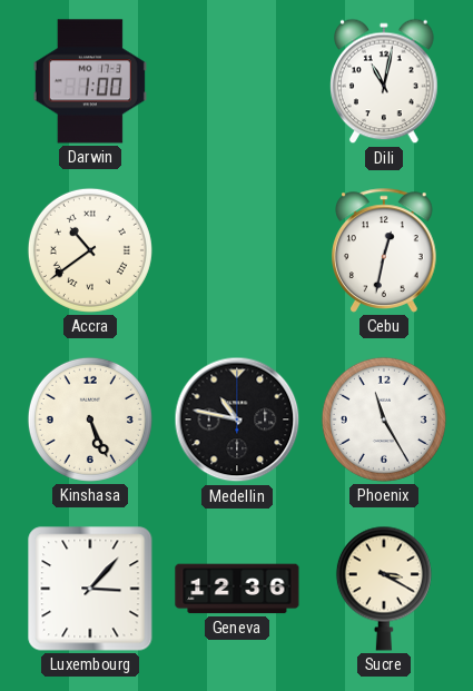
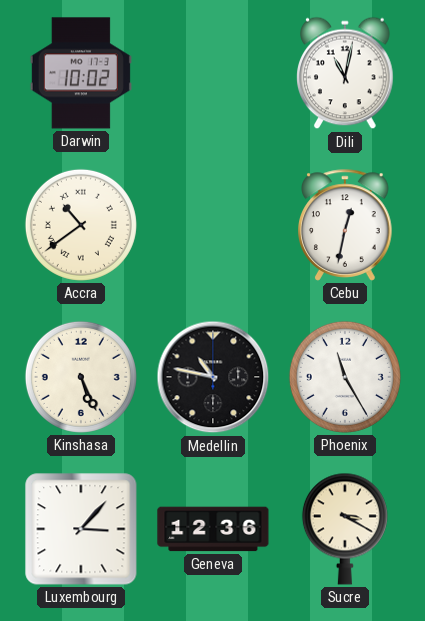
Darwin: 1:00 -> 10:02 (81, 73)
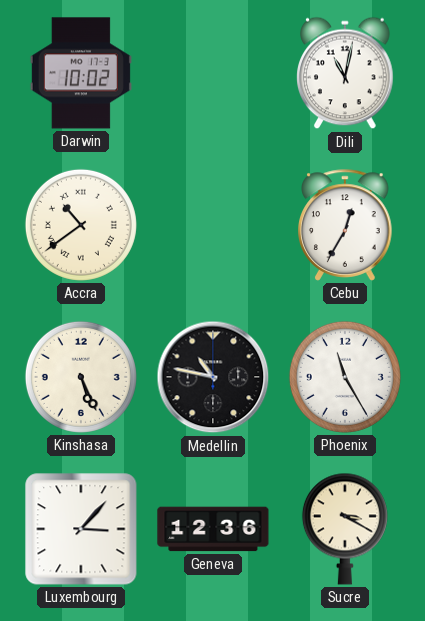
Cebu: 12:32 -> 12:35 (345, 225)
